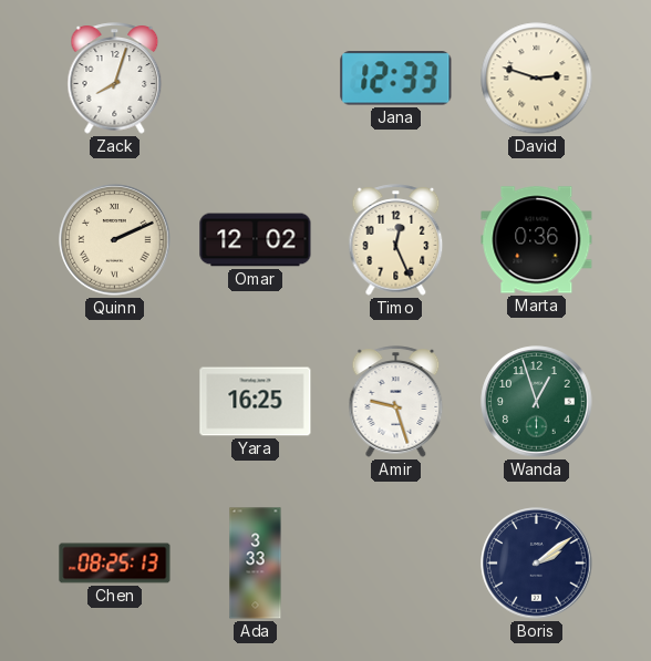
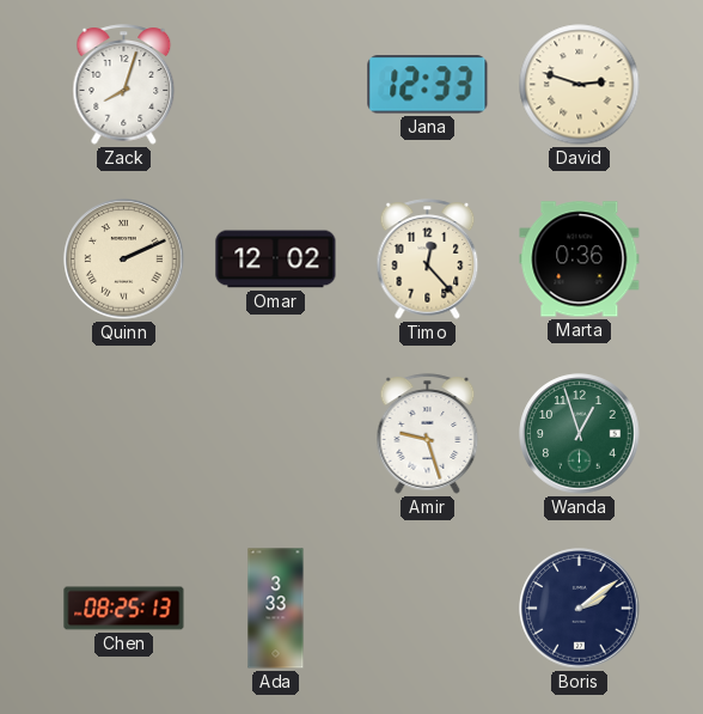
Timo: 12:26 -> 12:23 (428, 260)
Yara: 16:25 -> none (256, 402)
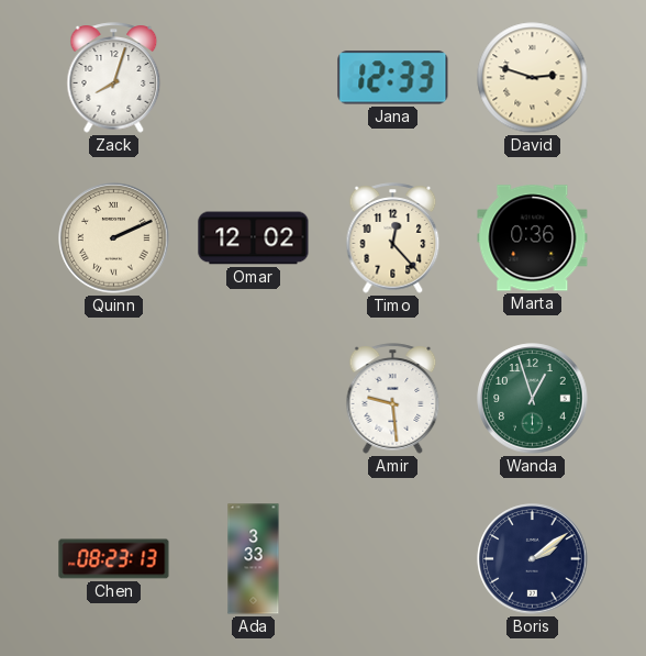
Amir: 9:27 -> 9:29 (393, 399)
Chen: 08:25 -> 08:23 (114, 559)
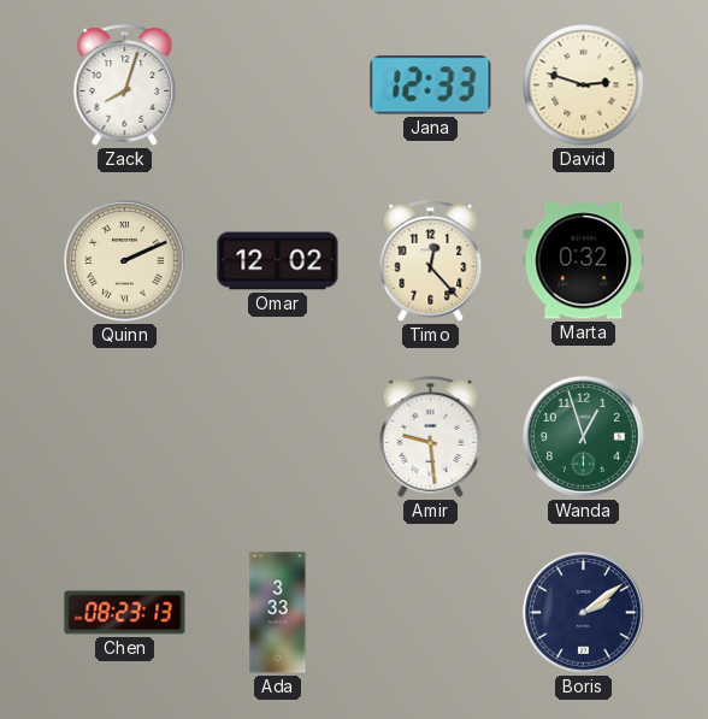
Marta: 0:36 -> 0:32 (584, 261)
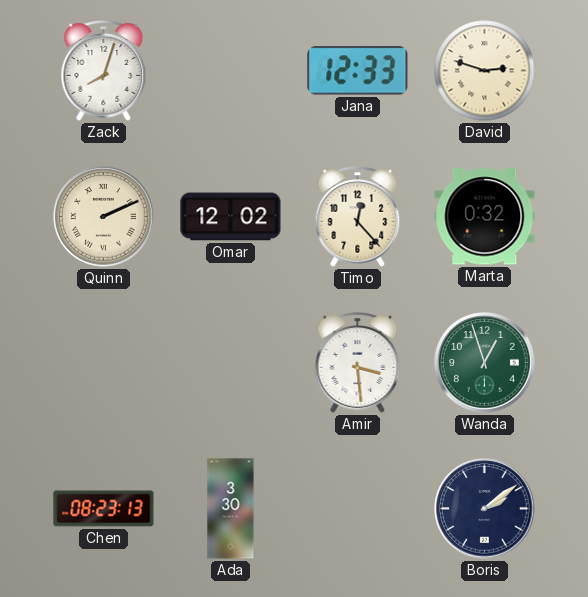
Amir: 9:29 -> 3:29 (358, 363)
Ada: 3:33 -> 3:30 (231, 509)
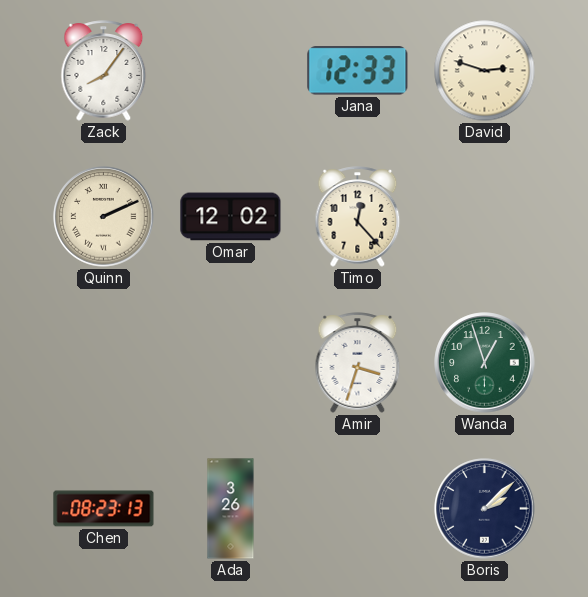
Zack: 8:03 -> 8:06 (104, 71)
Marta: 0:32 -> none (485, 217)
Amir: 3:29 -> 3:33 (358, 363)
Ada: 3:30 -> 3:26 (231, 509)
Boris: 2:09 -> 2:08 (485, 509)
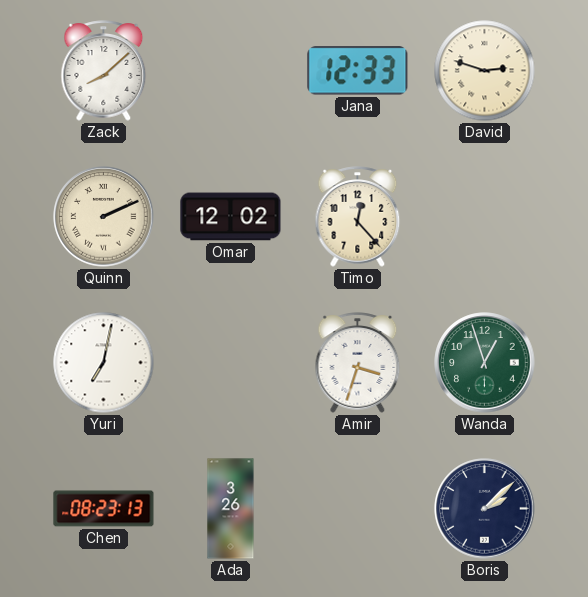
Zack: 8:06 -> 8:08 (104, 71)
Yuri: none -> 7:02 (104, 363)
